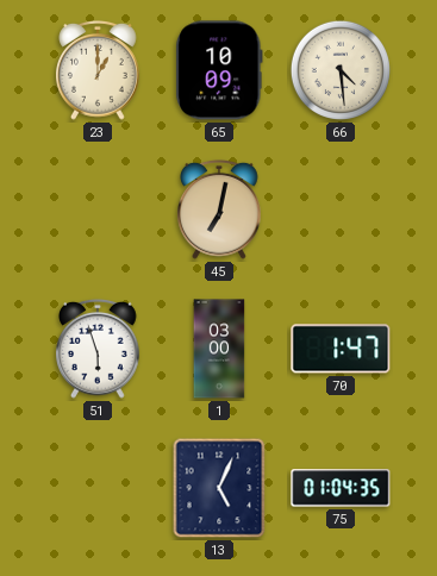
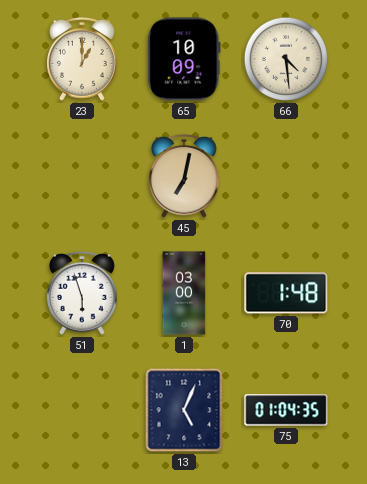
70: 1:47 -> 1:48 (286, 293)
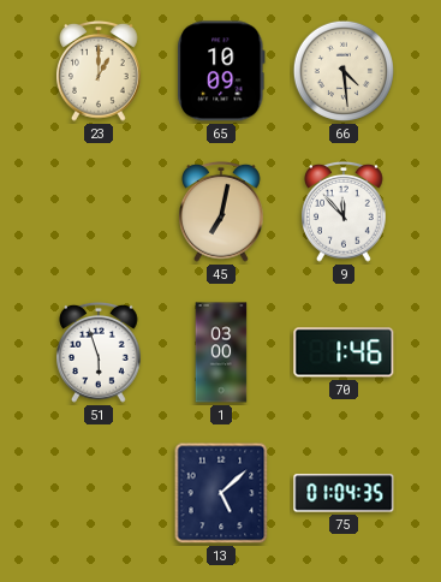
9: none -> 11:53 (345, 212)
70: 1:48 -> 1:46 (344, 352)
13: 5:04 -> 5:08 (221, 493)
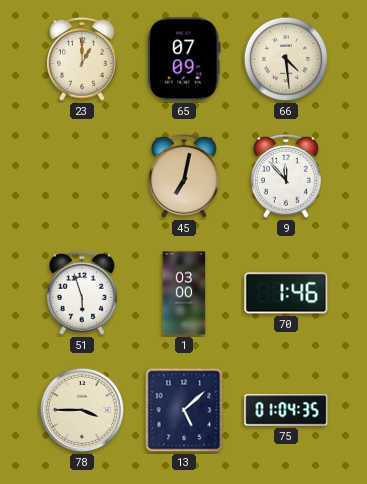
65: 10:09 -> 07:09 (184, 59)
78: none -> 3:45 (82, 410)
